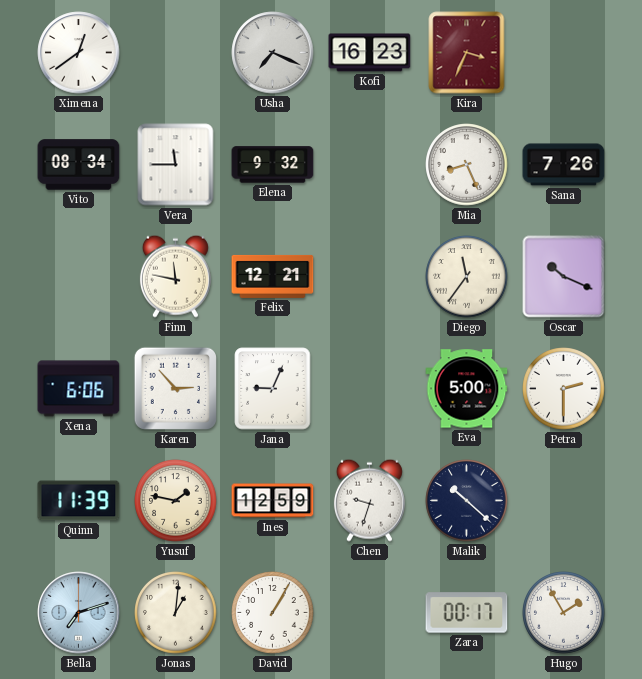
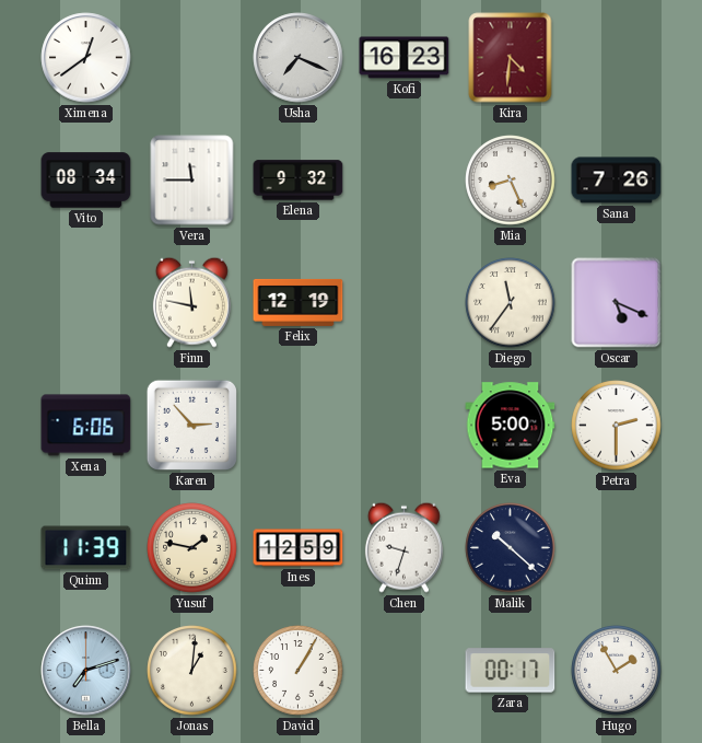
Kira: 3:34 -> 4:31 (511, 58)
Felix: 12:21 -> 12:19 (299, 302)
Oscar: 10:19 -> 5:19 (617, 303)
Jana: 9:04 -> none (273, 389)
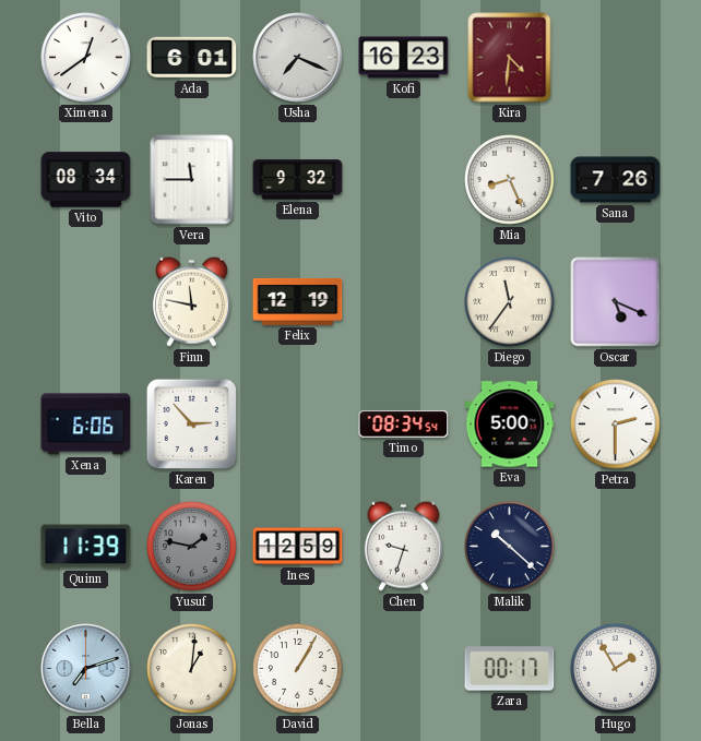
Ada: none -> 6:01 (192, 58)
Timo: none -> 08:34 (404, 425)
Yusuf dial: cream -> grey (192, 547)
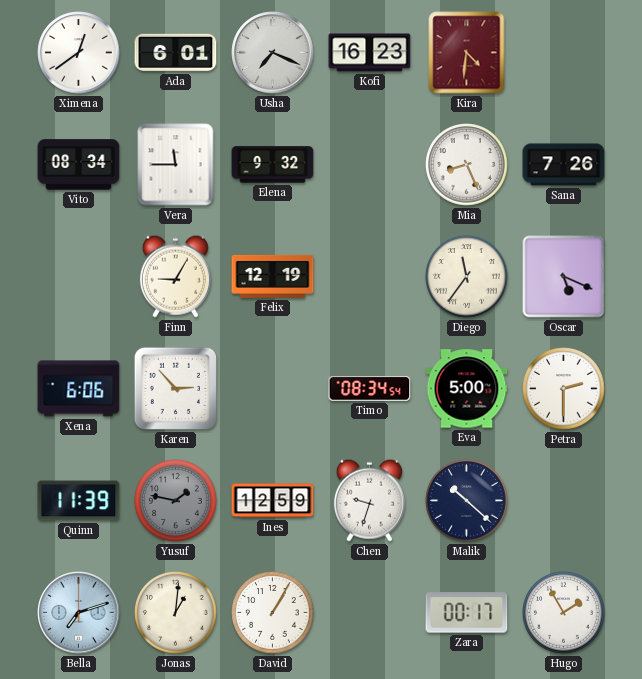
Finn: 11:47 -> 9:05 (175, 276)
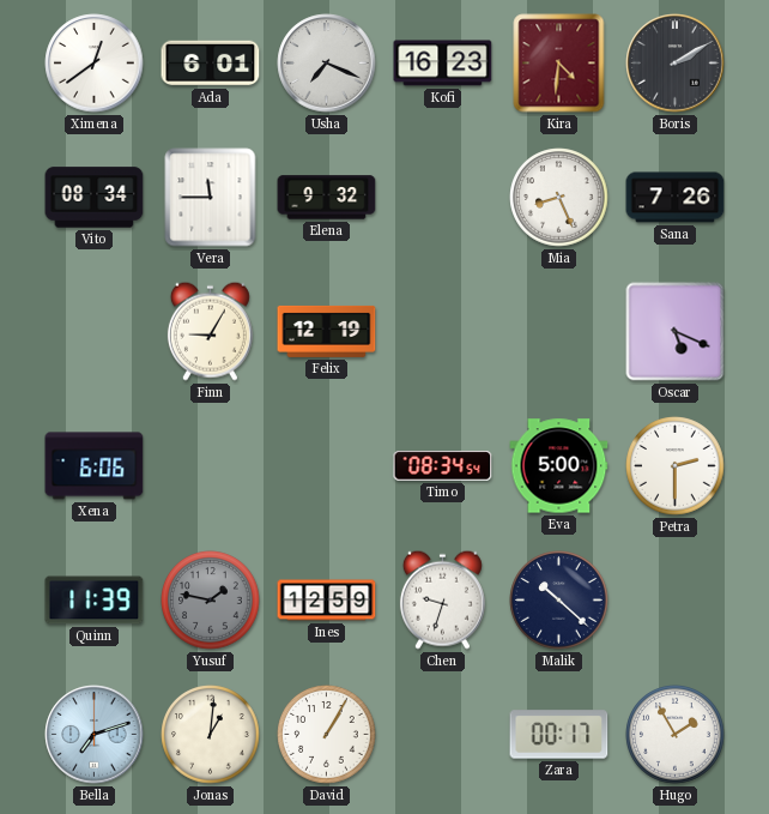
Boris: none -> 2:10 (676, 64)
Diego: 11:36 -> none (467, 277)
Karen: 2:53 -> none (175, 388)
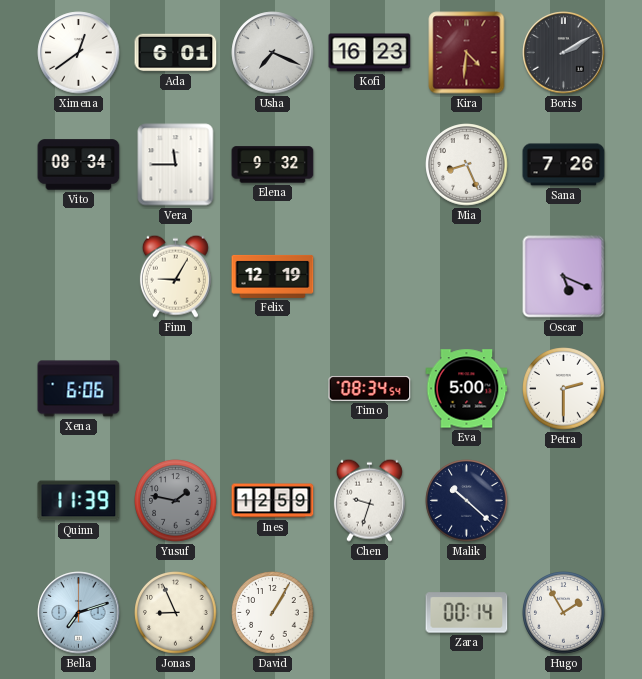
Jonas: 1:01 -> 8:56 (176, 613)
Zara: 00:17 -> 00:14 (467, 613)
